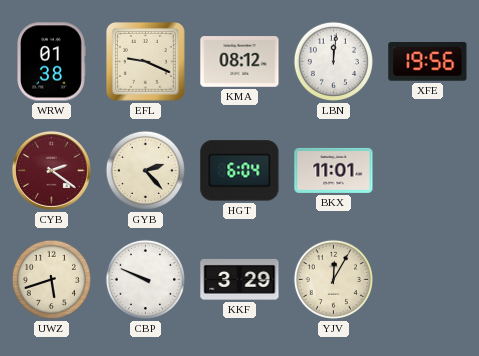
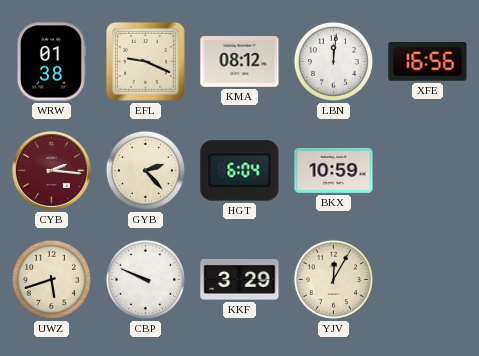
XFE: 19:56 -> 16:56 (428, 62)
CYB: 2:21 -> 2:16 (51, 170)
BKX: 11:01 -> 10:59 (334, 170)
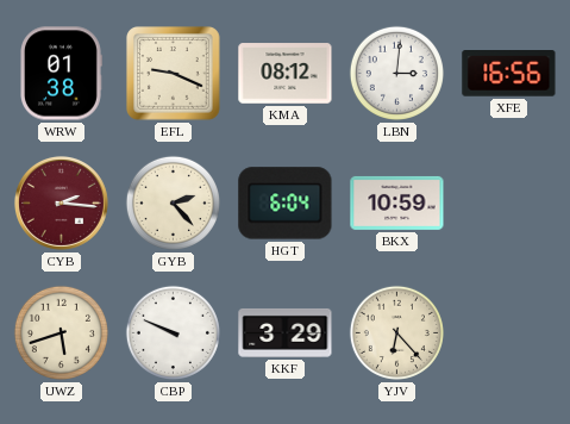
LBN: 12:01 -> 3:01 (396, 73)
YJV: 12:05 -> 6:23 (396, 332)
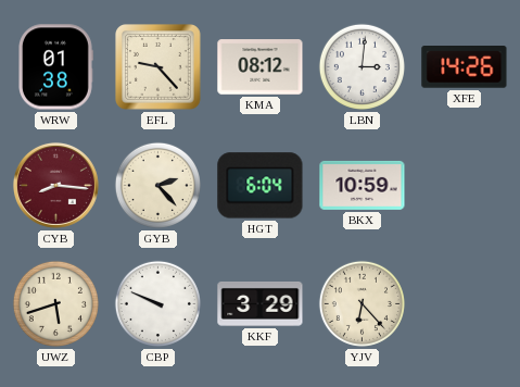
EFL: 9:19 -> 9:23 (158, 67)
XFE: 16:56 -> 14:26 (465, 67)
CYB: 2:16 -> 8:16 (55, 185)
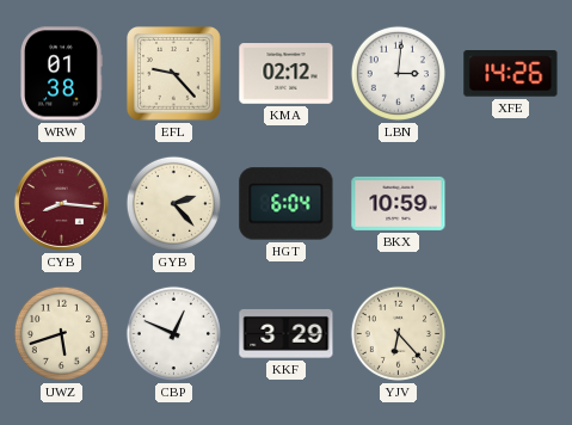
KMA: 08:12 -> 02:12 (287, 74)
CBP: 9:49 -> 12:49 (173, 333)
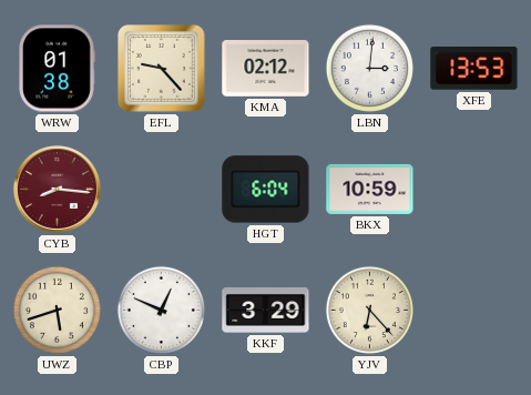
XFE: 14:26 -> 13:53 (474, 69)
GYB: 2:23 -> none (173, 203)
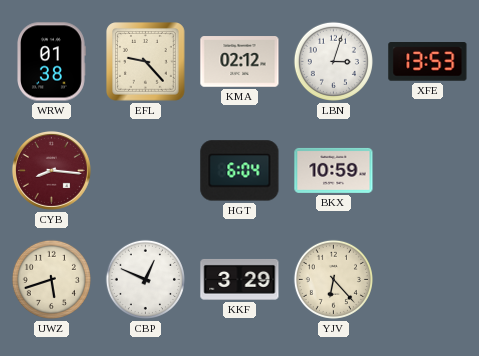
LBN: 3:01 -> 3:03 (333, 61)
